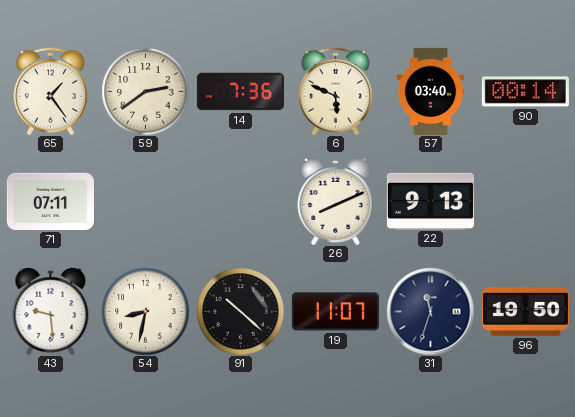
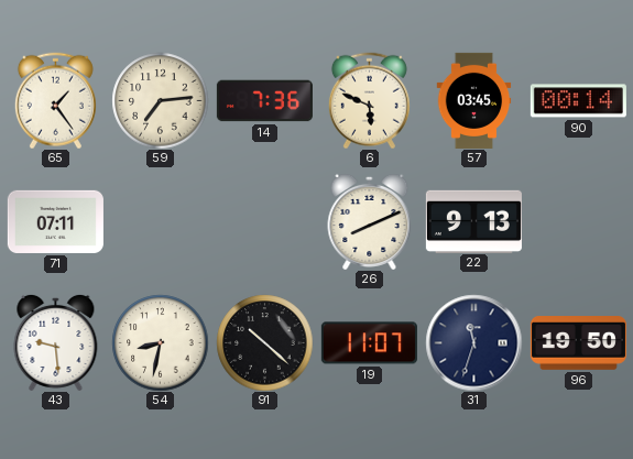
59: 2:39 -> 7:14 (160, 100)
57: 03:40 -> 03:45 (474, 100)
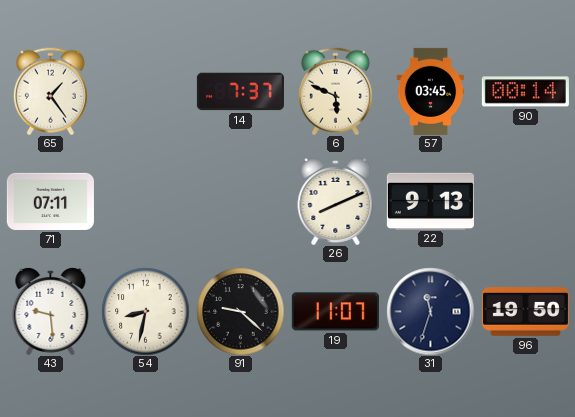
59: 7:14 -> none (160, 100)
14: 7:36 -> 7:37 (240, 92)
91: 10:22 -> 9:22 (240, 311)
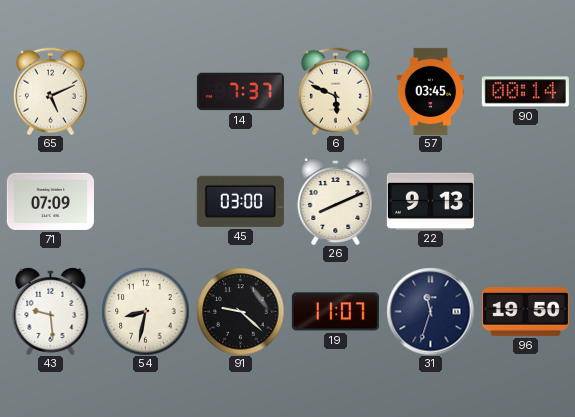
65: 1:24 -> 5:11 (50, 91)
71: 07:11 -> 07:09 (50, 201)
45: none -> 03:00 (240, 201)
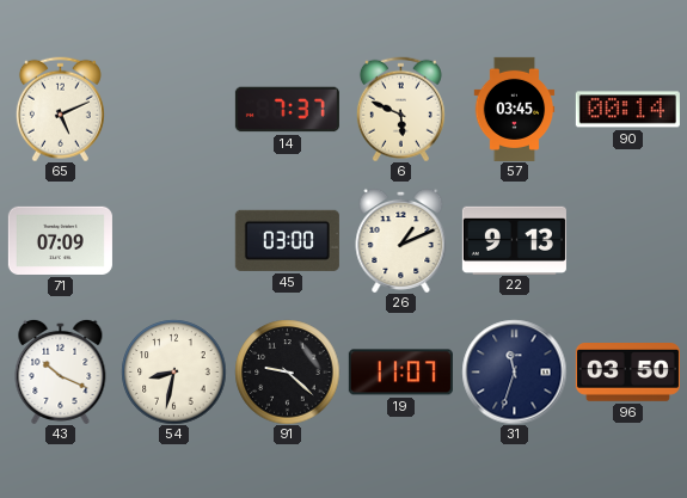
26: 8:11 -> 1:11 (401, 240)
43: 9:29 -> 10:19 (61, 371)
96: 19:50 -> 03:50 (627, 373)
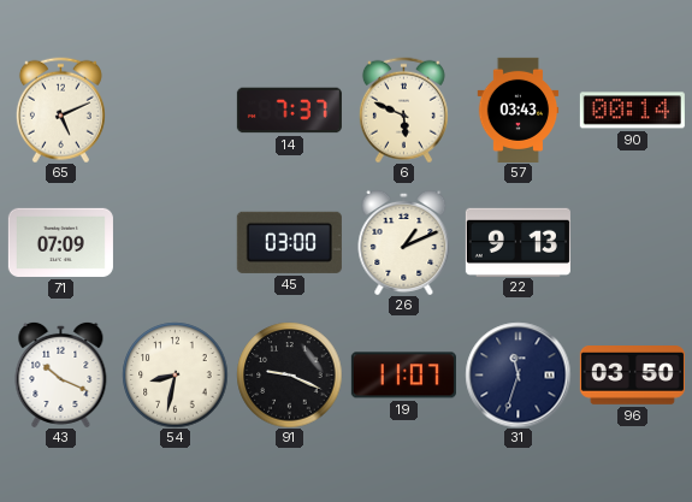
57: 03:45 -> 03:43 (519, 110)
91: 9:22 -> 9:19 (289, 374)
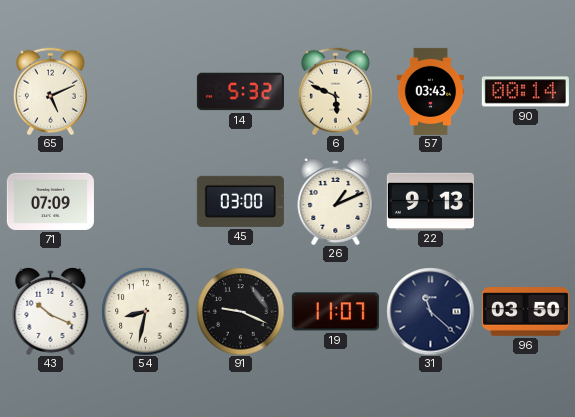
14: 7:37 -> 5:32 (240, 92)
31: 11:33 -> 11:22 (430, 311)
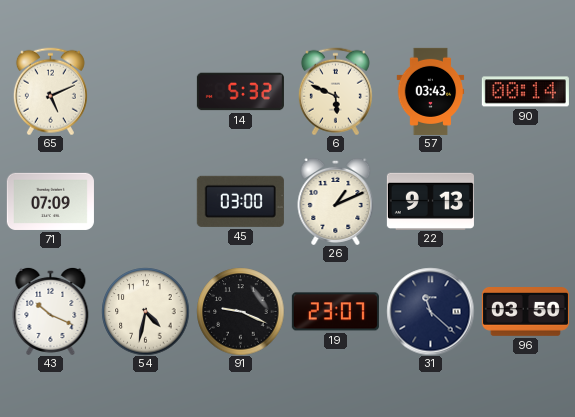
54: 8:32 -> 4:32 (145, 311)
19: 11:07 -> 23:07 (335, 312)
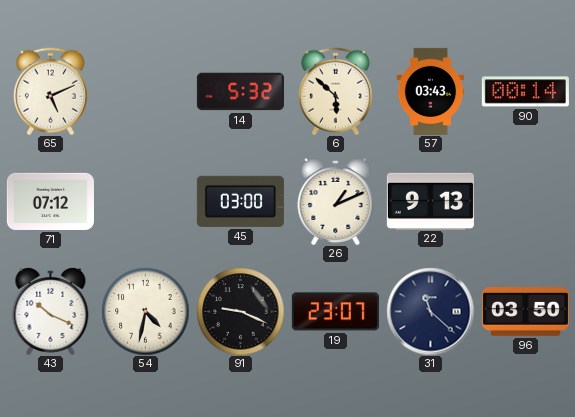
6: 5:49 -> 5:52 (335, 91)
71: 07:09 -> 07:12 (50, 201)
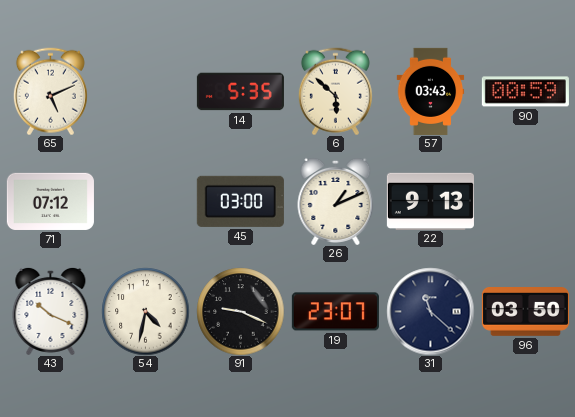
14: 5:32 -> 5:35 (240, 92)
90: 00:14 -> 00:59 (525, 92)
